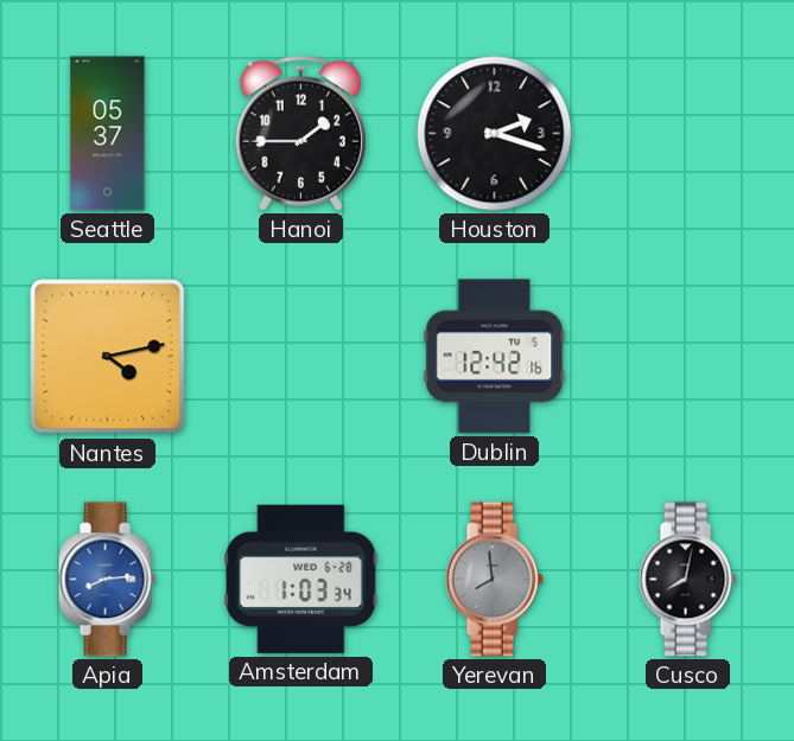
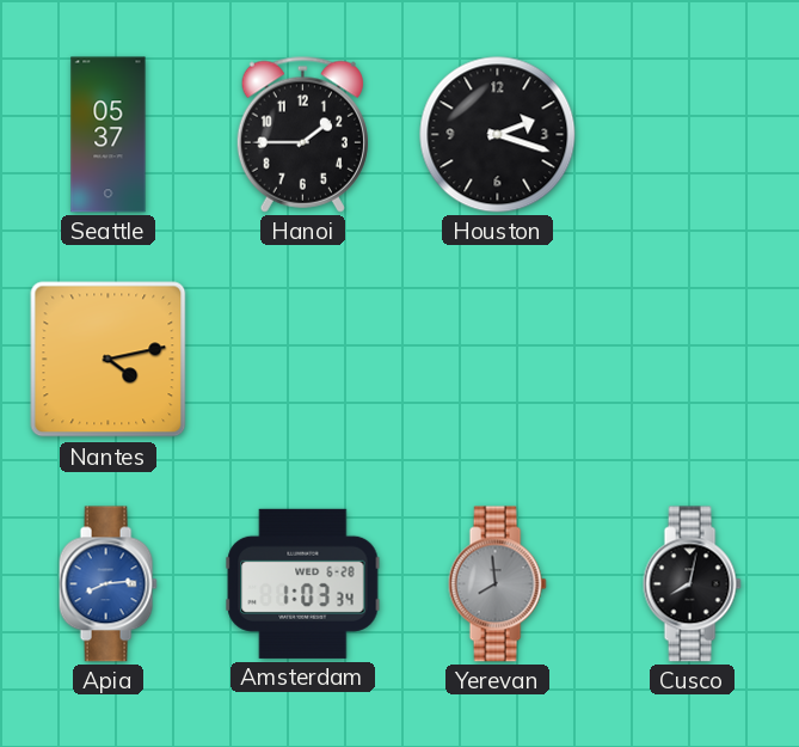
Dublin: 12:42 -> none (495, 357)
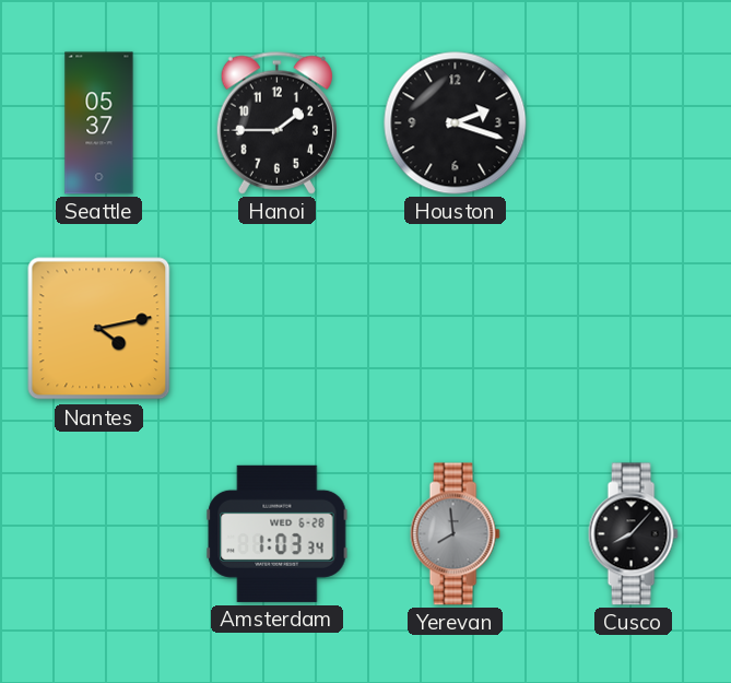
Apia: 8:14 -> none (107, 584)
Cusco: 8:02 -> 8:07 (633, 534)
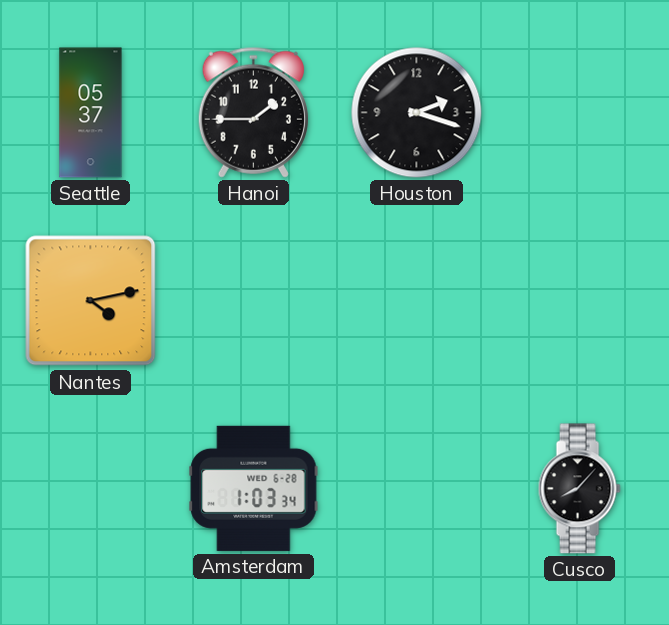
Yerevan: 7:59 -> none (455, 534)
